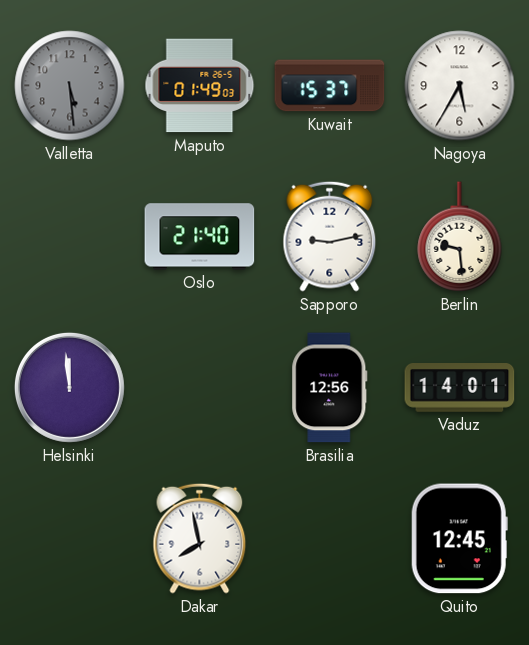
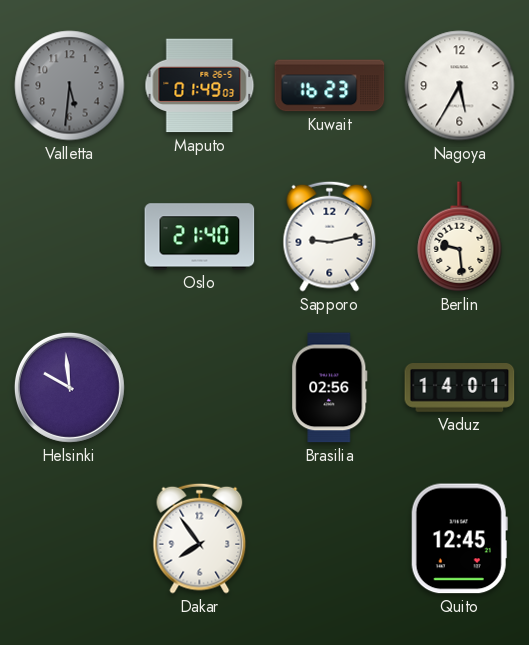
Valletta: 5:29 -> 5:31 (70, 86)
Kuwait: 15:37 -> 16:23 (330, 86)
Helsinki: 11:59 -> 9:59 (69, 387)
Brasilia: 12:56 -> 02:56 (330, 388)
Dakar: 7:58 -> 7:54 (200, 538)
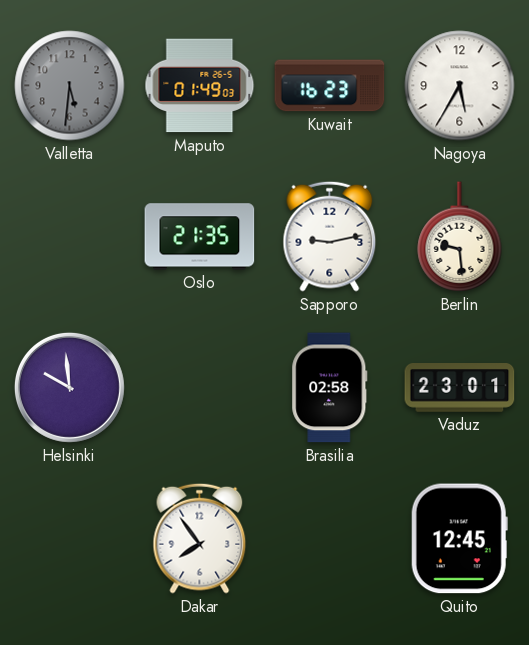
Oslo: 21:40 -> 21:35 (200, 237)
Brasilia: 02:56 -> 02:58 (330, 388)
Vaduz: 14:01 -> 23:01 (460, 388)
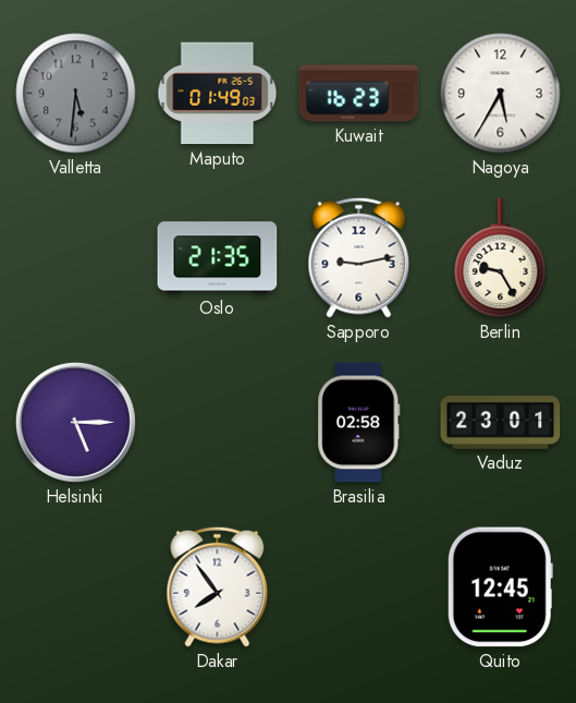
Berlin: 9:29 -> 9:25 (501, 258)
Helsinki: 9:59 -> 5:15 (75, 422)
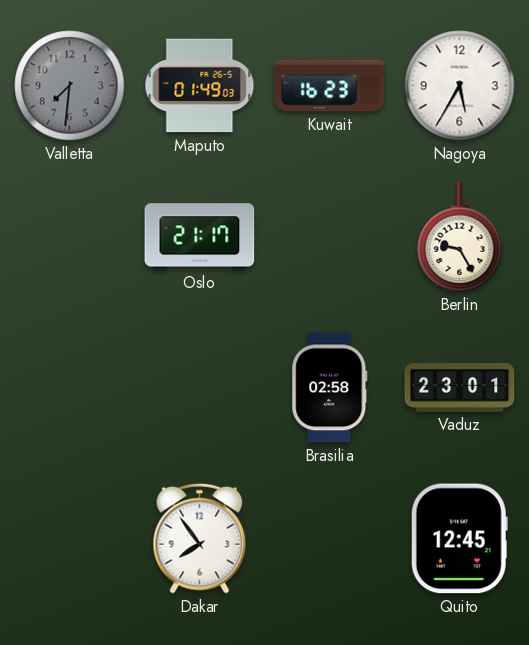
Valletta: 5:31 -> 7:31 (70, 86)
Oslo: 21:35 -> 21:17 (200, 237)
Sapporo: 9:13 -> none (359, 257)
Helsinki: 5:15 -> none (75, 422)
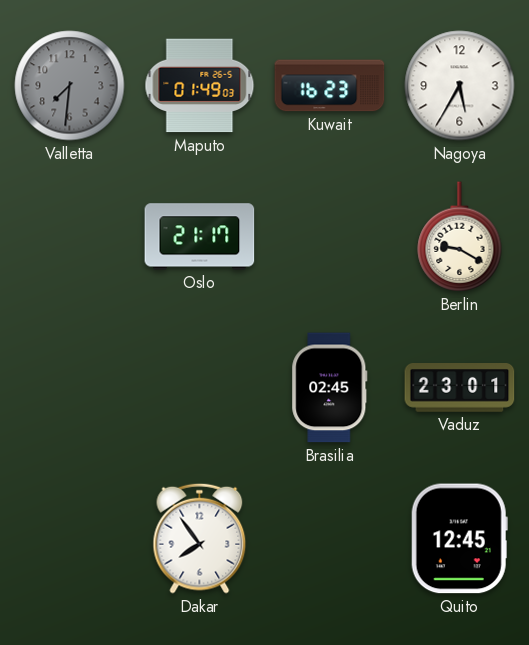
Berlin: 9:25 -> 9:20 (460, 237)
Brasilia: 02:58 -> 02:45 (330, 388)
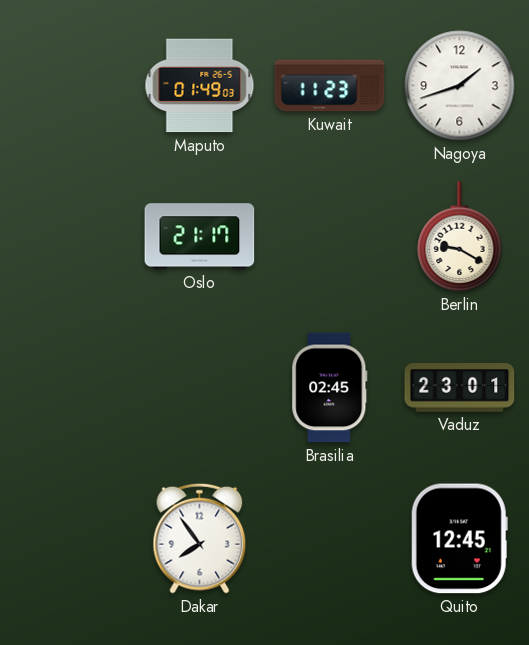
Valletta: 7:31 -> none (70, 86)
Kuwait: 16:23 -> 11:23 (330, 86)
Nagoya: 5:35 -> 1:42 (460, 86)
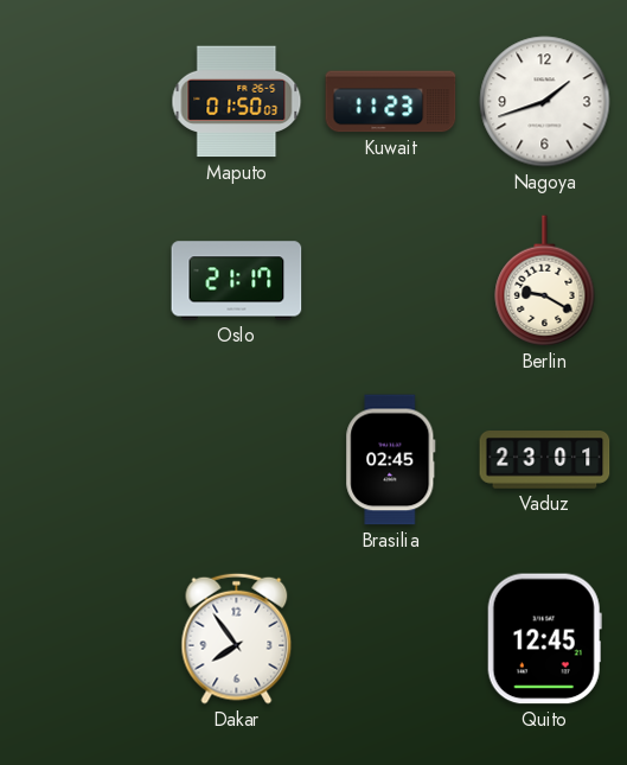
Maputo: 01:49 -> 01:50 (237, 102)
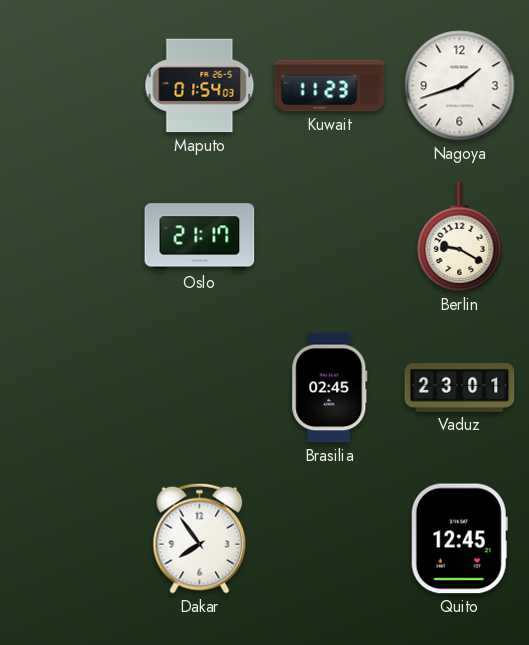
Maputo: 01:50 -> 01:54 (200, 86)
